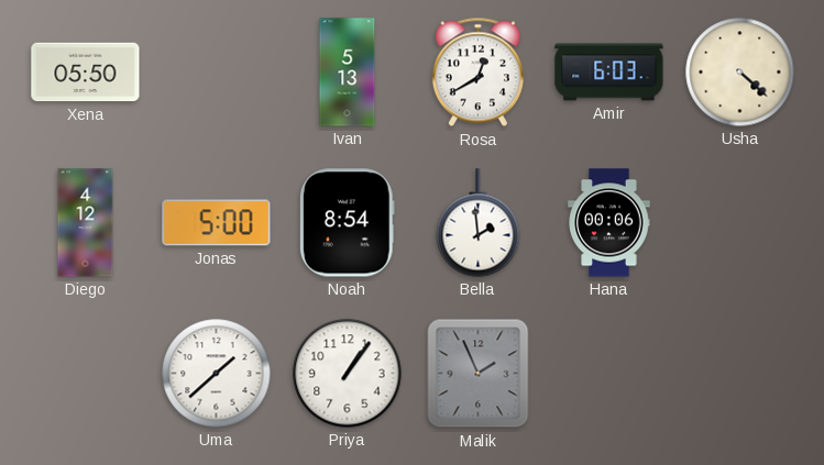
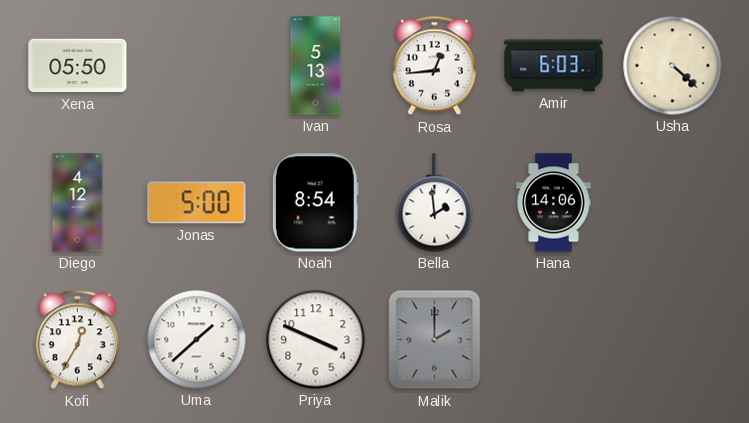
Rosa: 12:40 -> 12:44 (434, 66)
Hana: 00:06 -> 14:06 (554, 203)
Kofi: none -> 12:35 (77, 340)
Priya: 1:06 -> 3:49 (316, 340)
Malik: 1:56 -> 2:00 (435, 340)
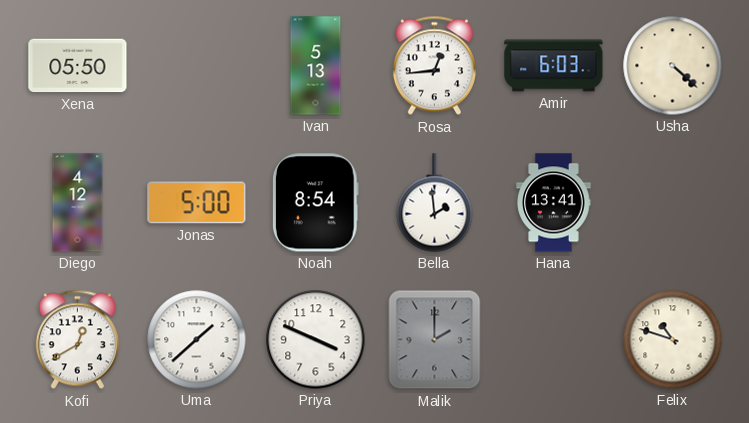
Hana: 14:06 -> 13:41 (554, 203)
Kofi: 12:35 -> 12:40 (77, 340)
Felix: none -> 10:48 (673, 340)
